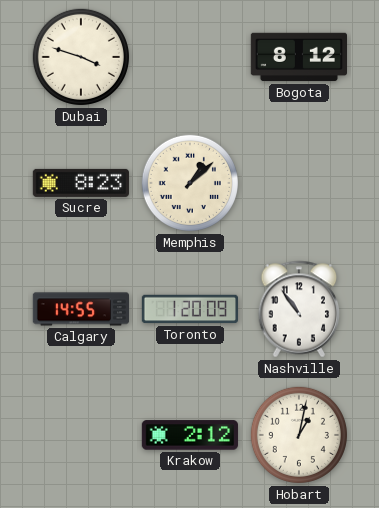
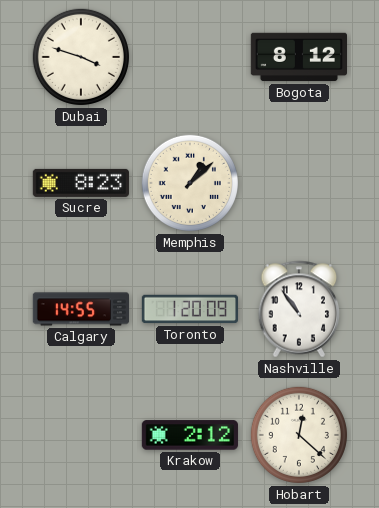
Hobart: 1:02 -> 12:22 (299, 435)
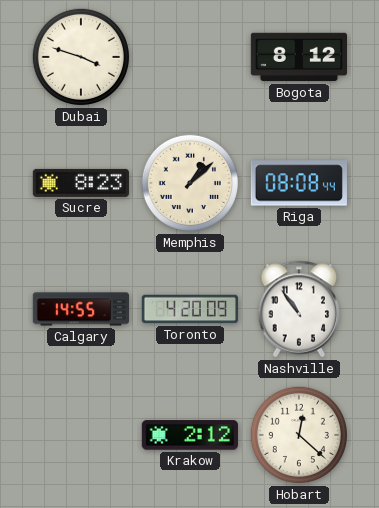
Riga: none -> 08:08 (299, 183)
Toronto: 1:20 -> 4:20 (189, 309)
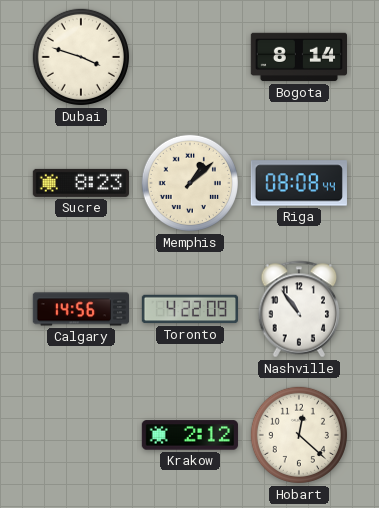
Bogota: 8:12 -> 8:14 (298, 57)
Calgary: 14:55 -> 14:56 (80, 309)
Toronto: 4:20 -> 4:22 (189, 309)
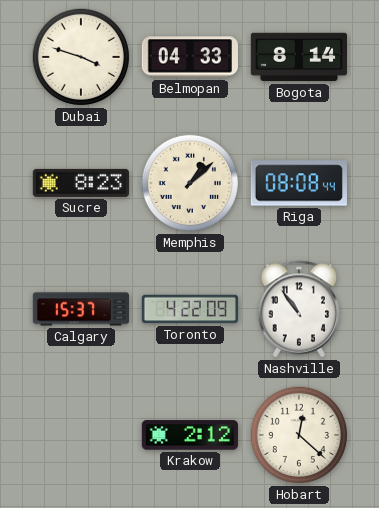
Belmopan: none -> 04:33 (190, 57)
Calgary: 14:56 -> 15:37 (80, 309)
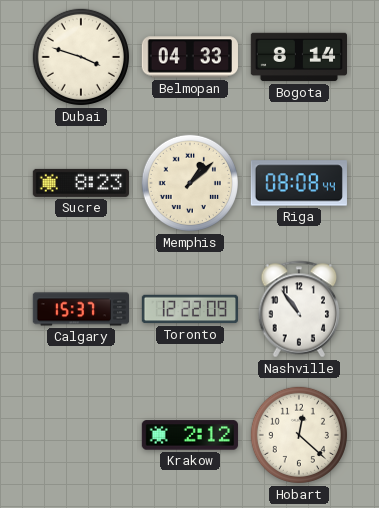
Toronto: 4:22 -> 12:22 (189, 309)
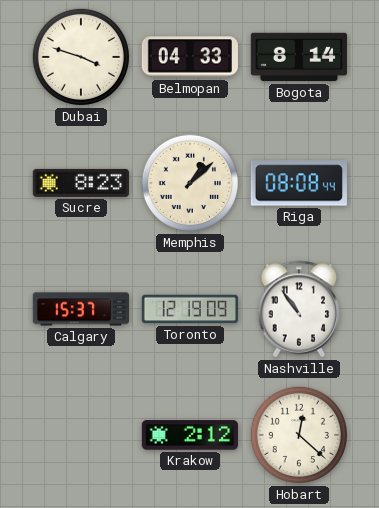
Toronto: 12:22 -> 12:19 (189, 309)
